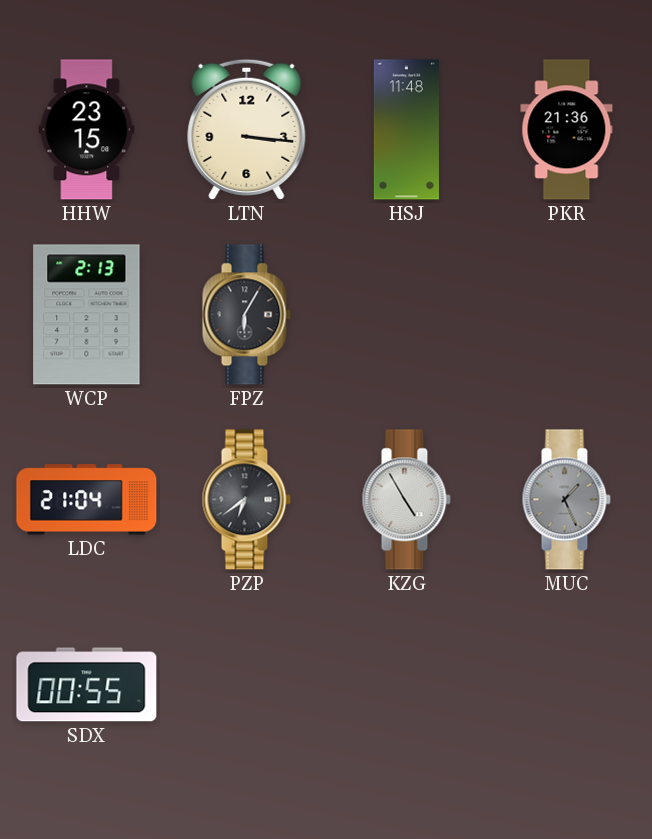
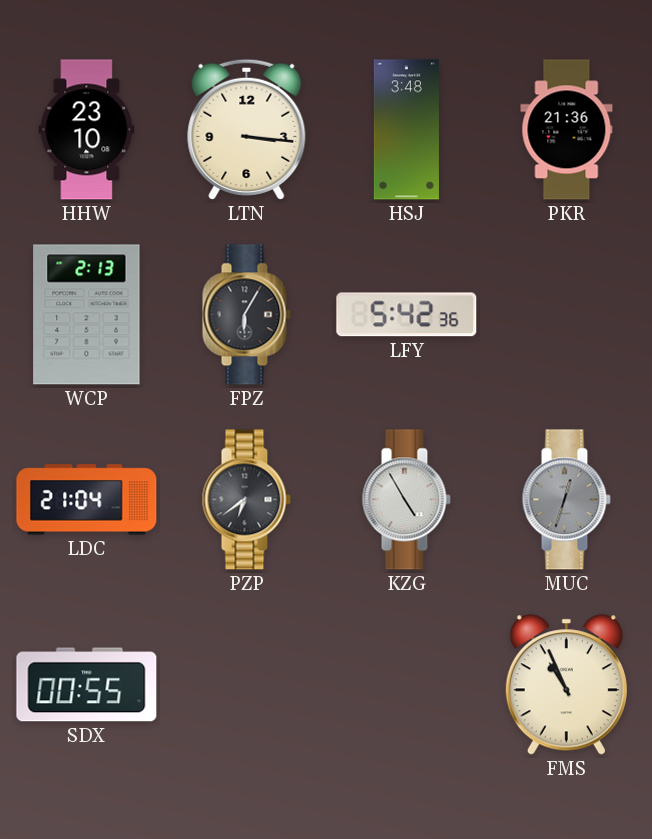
HHW: 23:15 -> 23:10 (87, 130)
HSJ: 11:48 -> 3:48 (406, 130)
LFY: none -> 5:42 (407, 315)
MUC: 1:26 -> 12:33 (566, 500)
FMS: none -> 10:56 (566, 685)
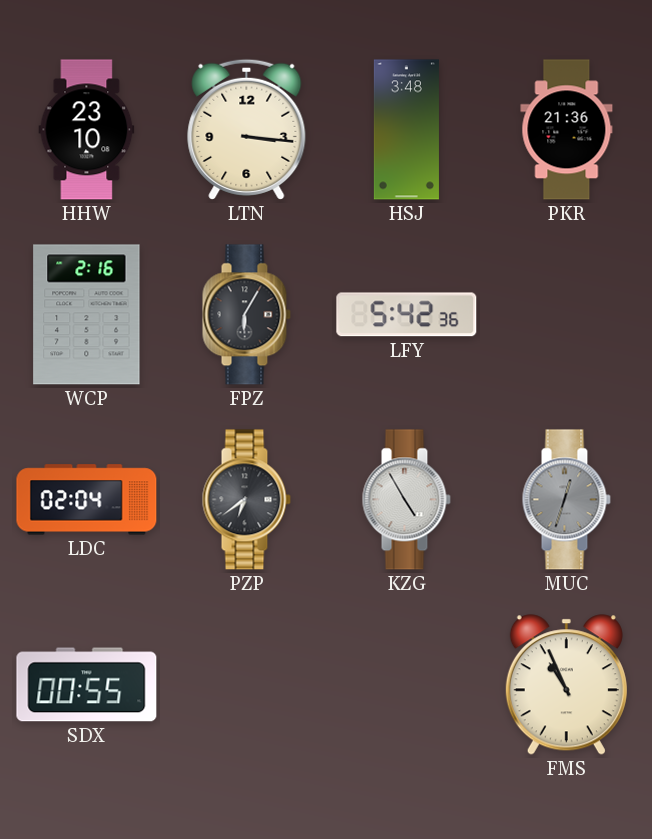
WCP: 2:13 -> 2:16 (87, 315)
LDC: 21:04 -> 02:04 (87, 500)
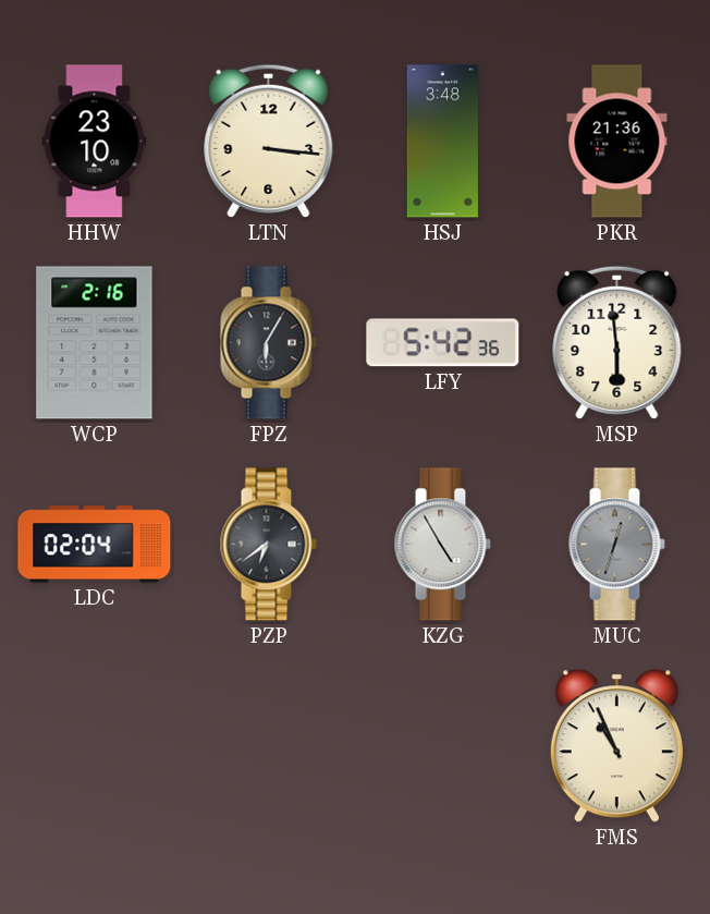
MSP: none -> 5:59 (617, 342)
SDX: 00:55 -> none (87, 685)
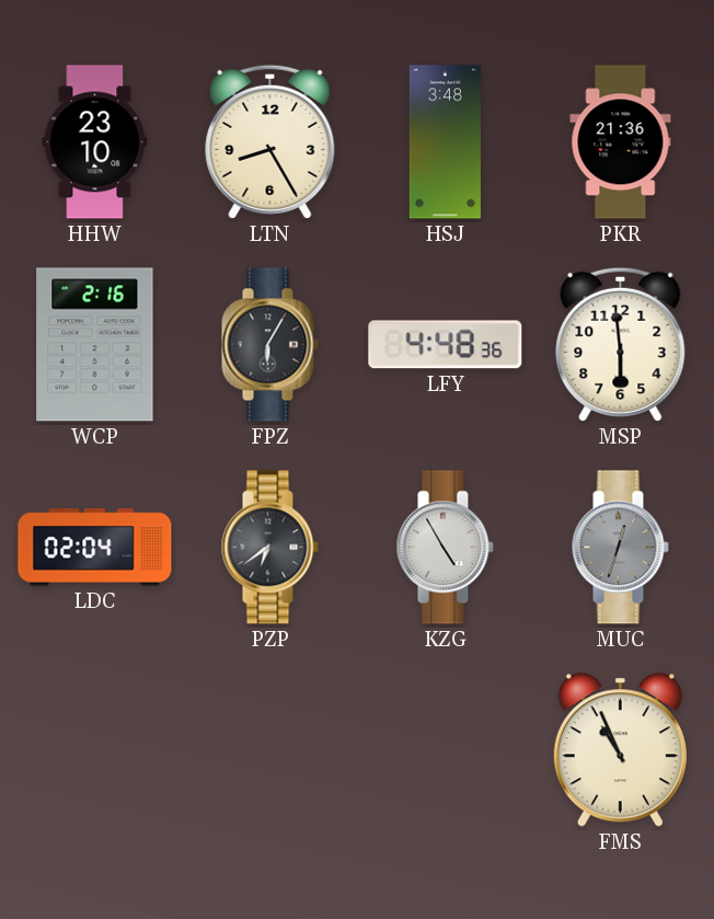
LTN: 3:16 -> 8:25 (270, 141)
LFY: 5:42 -> 4:48 (446, 345)
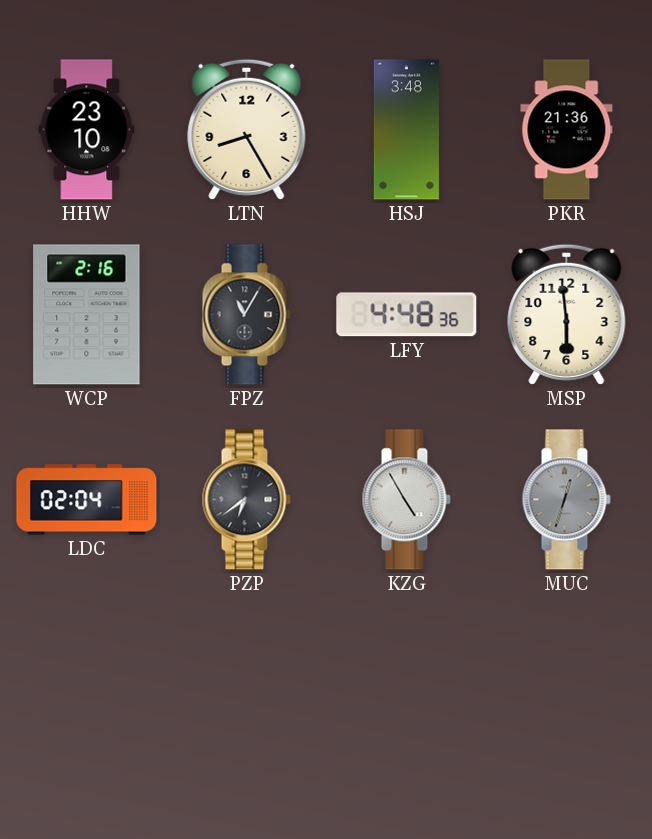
FPZ: 6:05 -> 11:05 (246, 315)
FMS: 10:56 -> none (620, 750)
